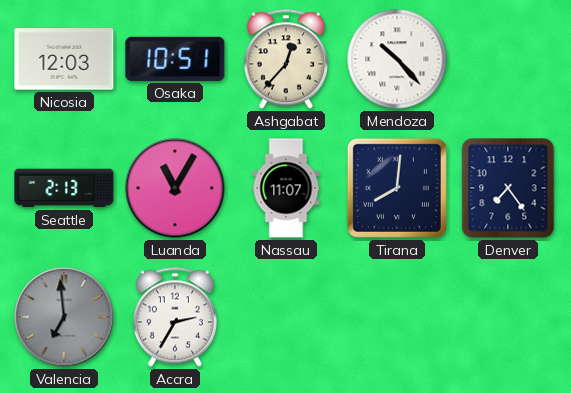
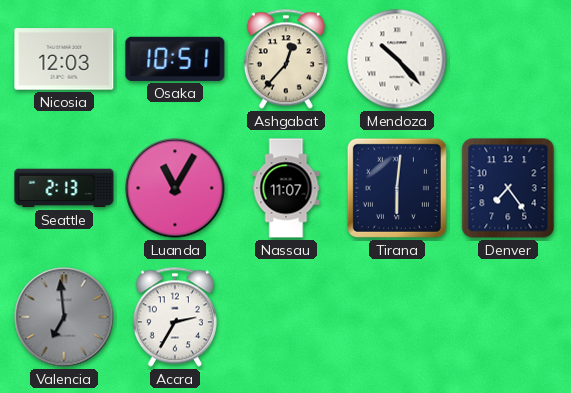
Tirana: 8:01 -> 6:01 (397, 188)
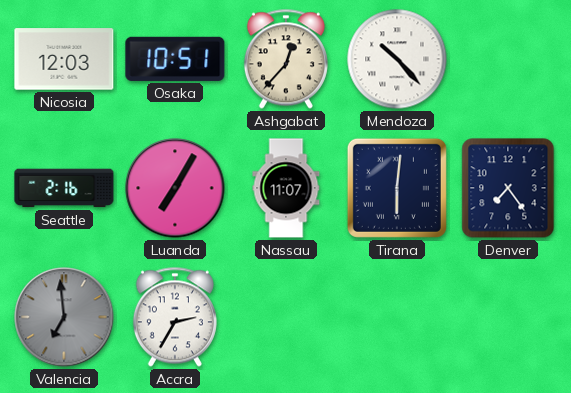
Seattle: 2:13 -> 2:16 (64, 188)
Luanda: 11:05 -> 7:05 (175, 188)
